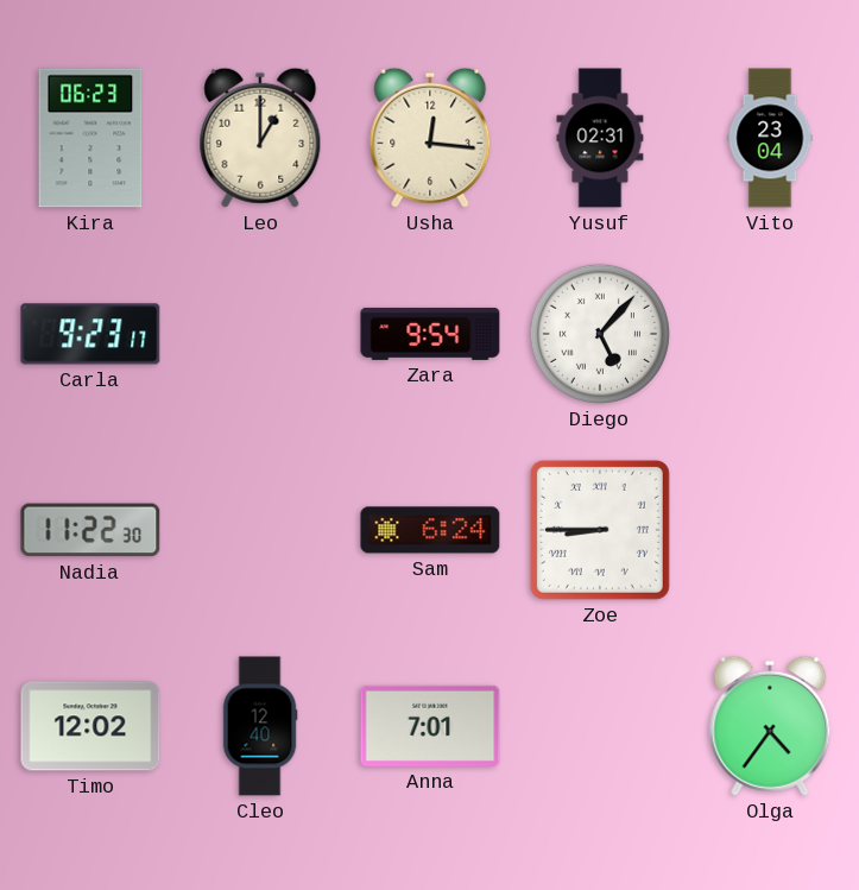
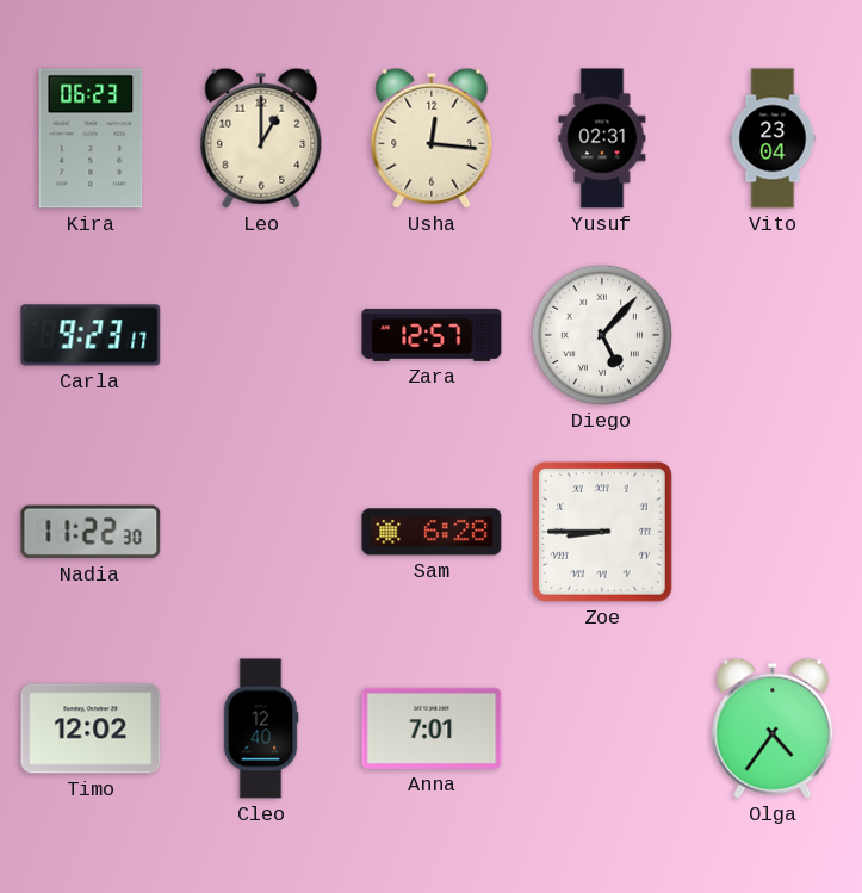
Zara: 9:54 -> 12:57 (432, 335)
Sam: 6:24 -> 6:28 (432, 532)
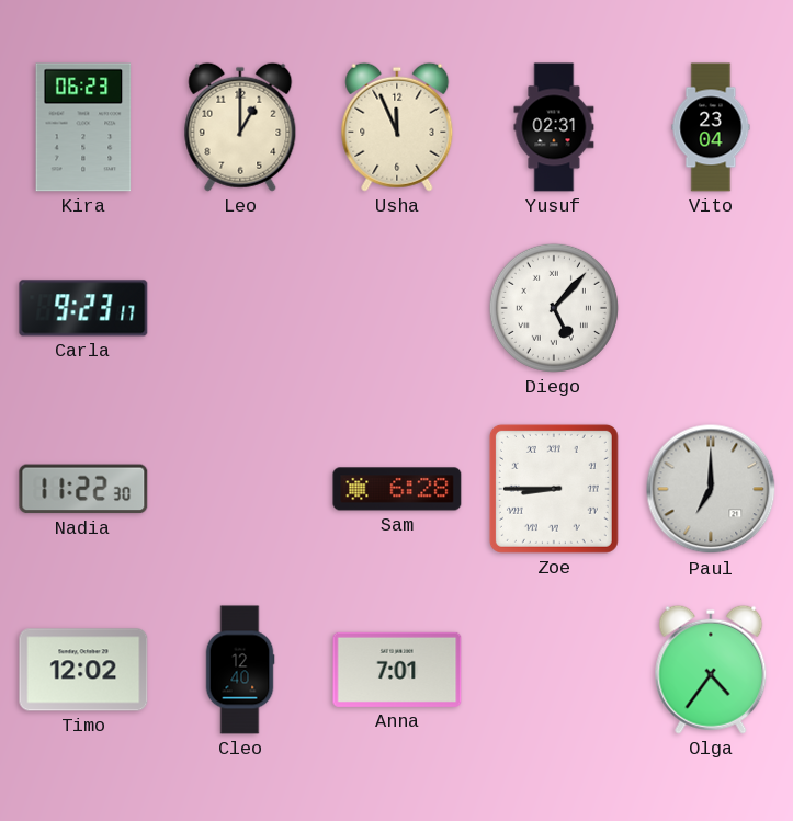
Usha: 12:16 -> 11:56 (397, 127)
Zara: 12:57 -> none (432, 335)
Paul: none -> 7:00 (711, 489)
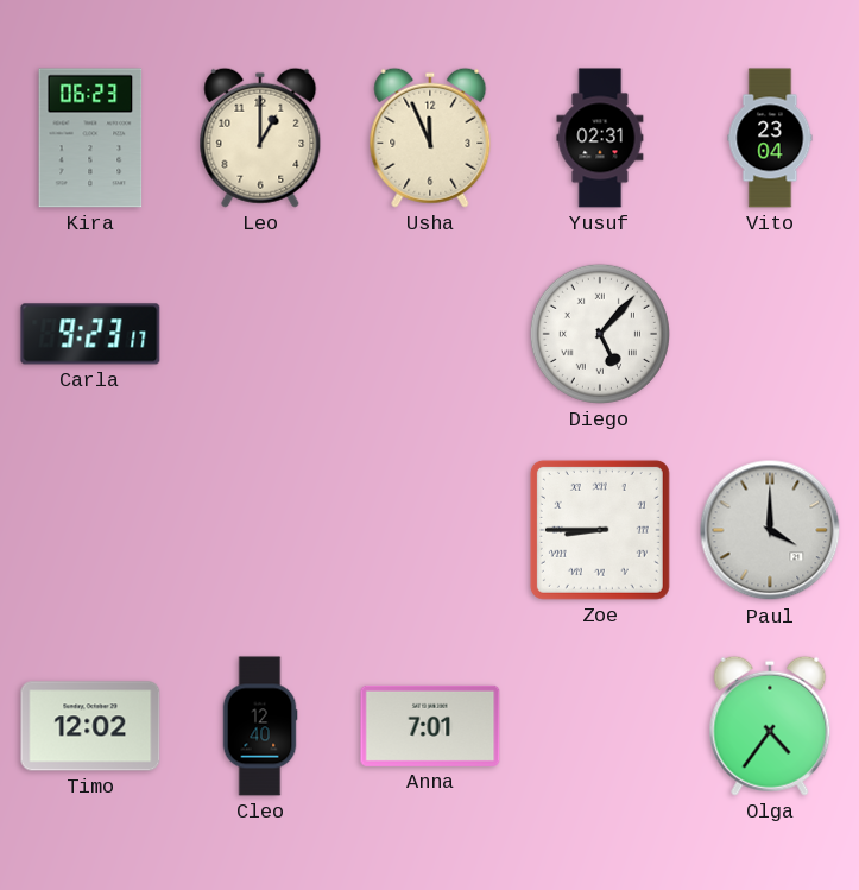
Nadia: 11:22 -> none (83, 489)
Sam: 6:28 -> none (397, 489)
Paul: 7:00 -> 4:00 (770, 530)
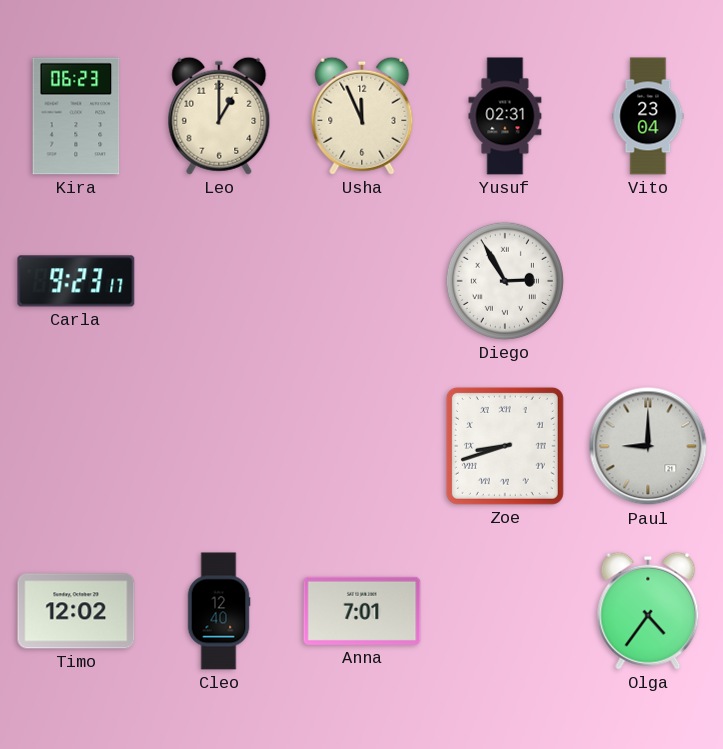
Diego: 5:07 -> 2:55 (505, 281)
Zoe: 8:45 -> 8:42 (505, 446)
Paul: 4:00 -> 9:00 (648, 446)
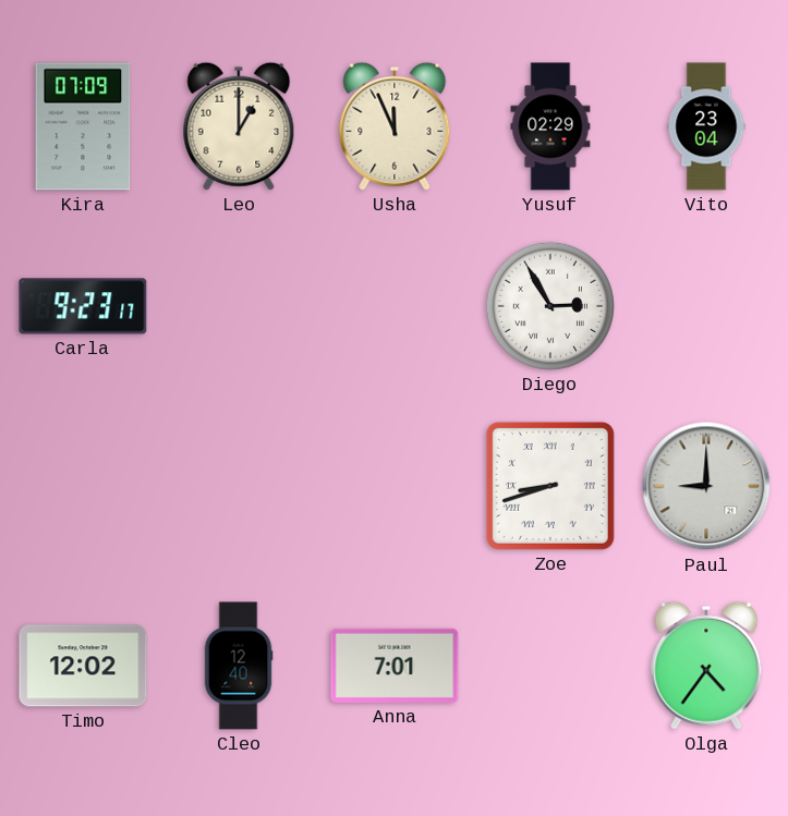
Kira: 06:23 -> 07:09 (83, 126)
Yusuf: 02:31 -> 02:29 (550, 126)
